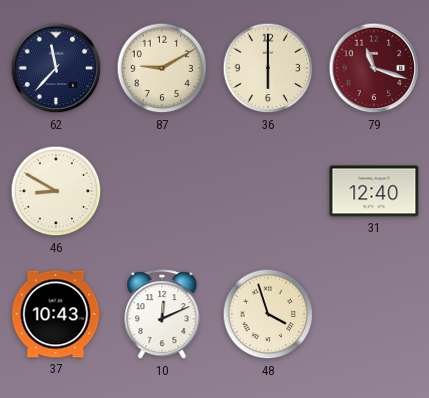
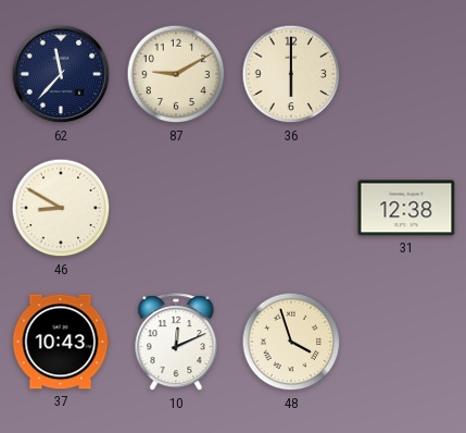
79: 11:18 -> none (374, 68)
31: 12:40 -> 12:38 (406, 208)
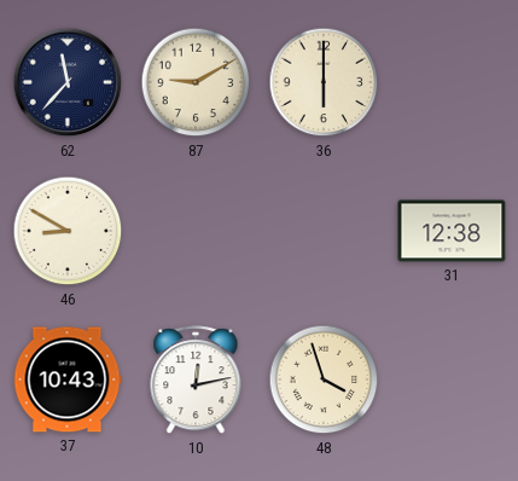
10: 12:11 -> 12:13 (196, 381)
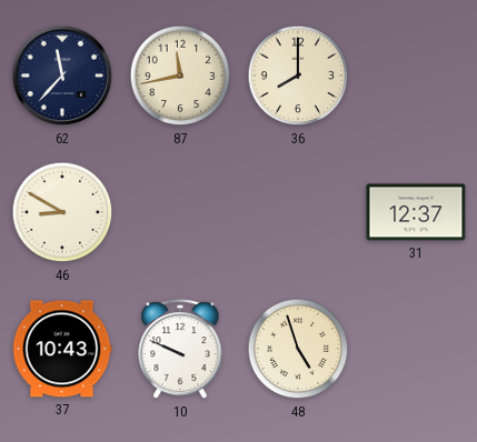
87: 9:10 -> 11:43 (180, 76)
36: 6:00 -> 8:00 (298, 76)
31: 12:38 -> 12:37 (416, 212)
10: 12:13 -> 9:49 (180, 350)
48: 3:57 -> 4:57 (298, 349)
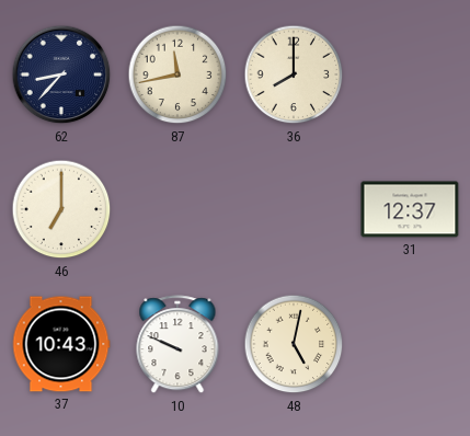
62: 11:37 -> 8:37 (61, 74)
46: 8:50 -> 7:00 (61, 209)
48: 4:57 -> 5:02 (294, 344)
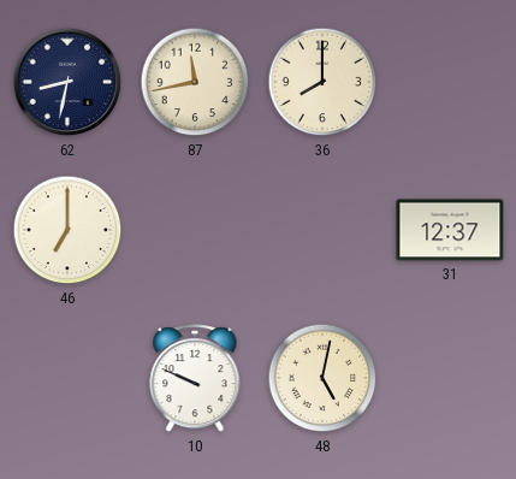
62: 8:37 -> 8:32 (67, 82)
37: 10:43 -> none (61, 344)
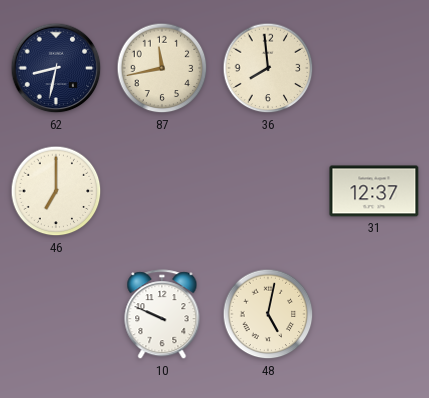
36: 8:00 -> 7:59 (268, 68)
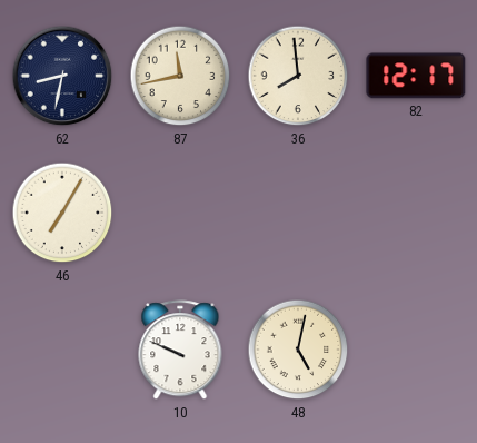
82: none -> 12:17 (416, 76)
46: 7:00 -> 7:05 (62, 213)
31: 12:37 -> none (374, 191)
